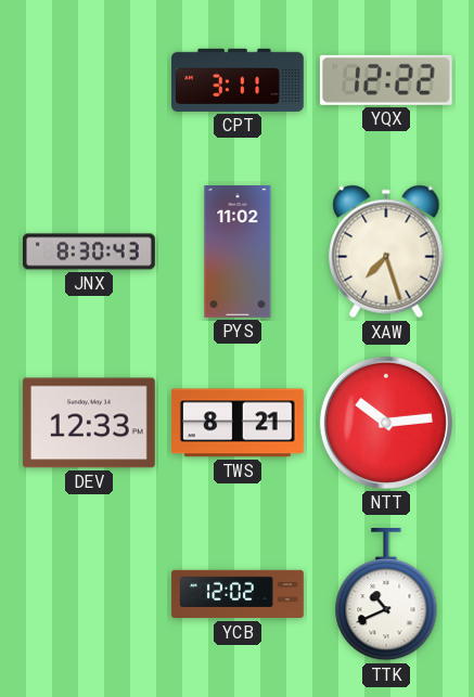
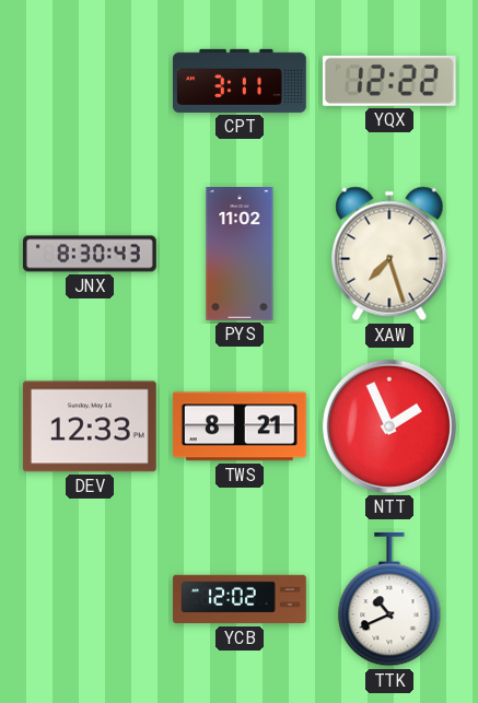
NTT: 10:14 -> 1:56 (389, 426)
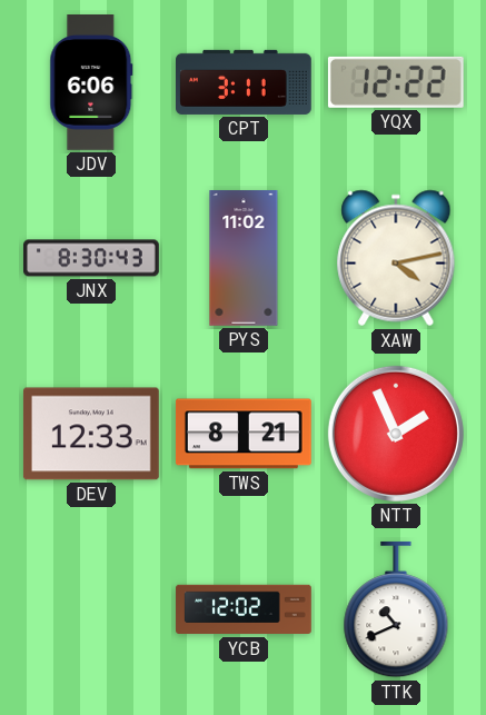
JDV: none -> 6:06 (91, 83)
XAW: 7:27 -> 4:13 (396, 258)
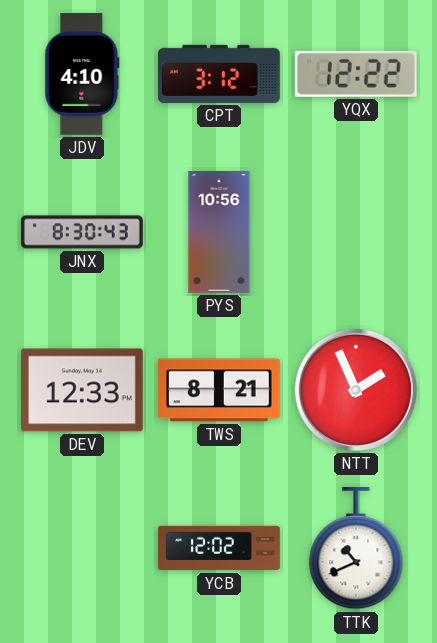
JDV: 6:06 -> 4:10 (82, 75)
CPT: 3:11 -> 3:12 (220, 74)
PYS: 11:02 -> 10:56 (219, 233)
XAW: 4:13 -> none (396, 258)
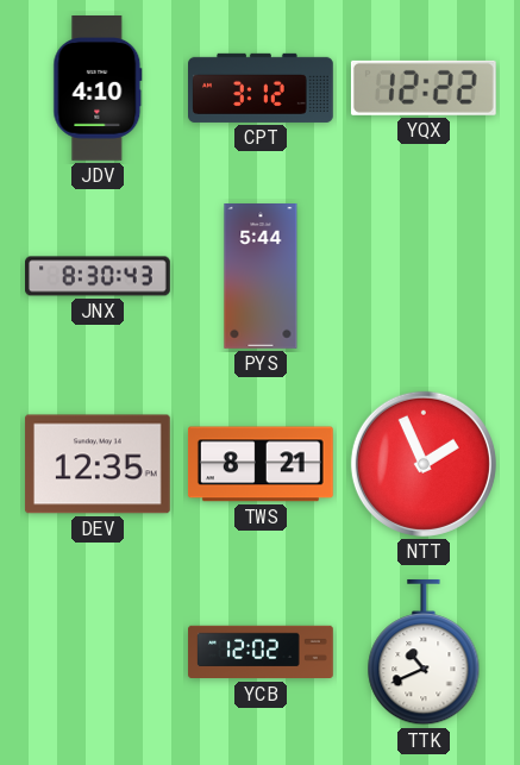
PYS: 10:56 -> 5:44 (261, 277)
DEV: 12:33 -> 12:35 (98, 464)
